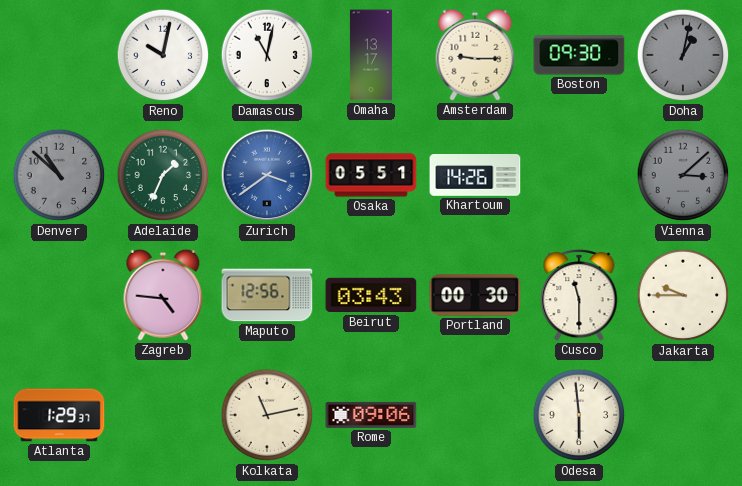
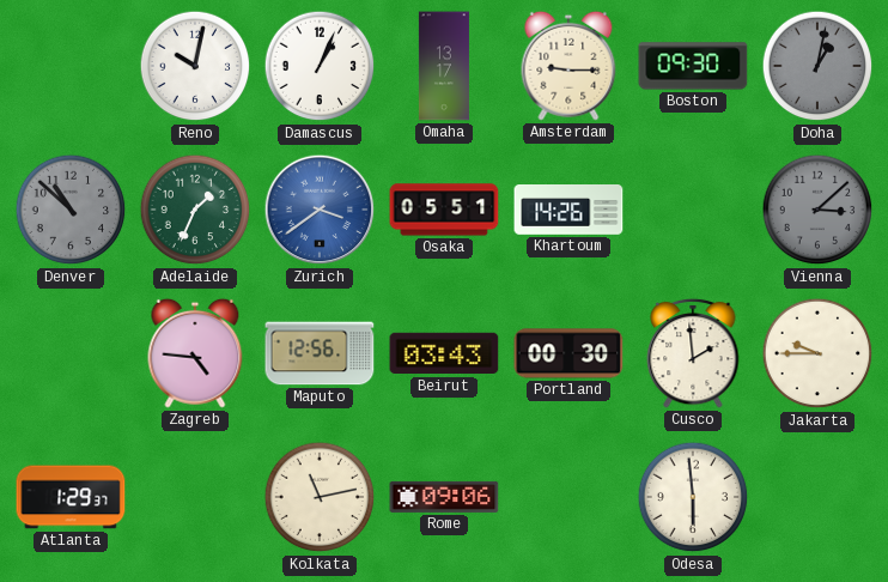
Damascus: 11:02 -> 1:04 (320, 66)
Cusco: 11:30 -> 1:59 (693, 353)
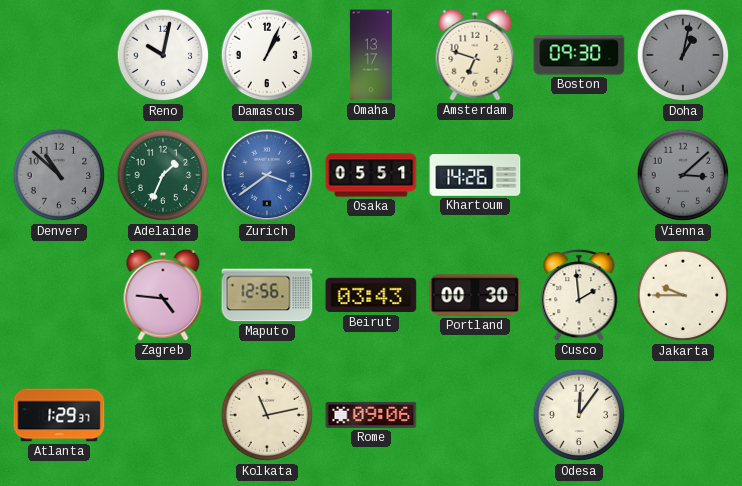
Amsterdam: 9:15 -> 6:48 (475, 55)
Odesa: 5:59 -> 12:06 (579, 415)
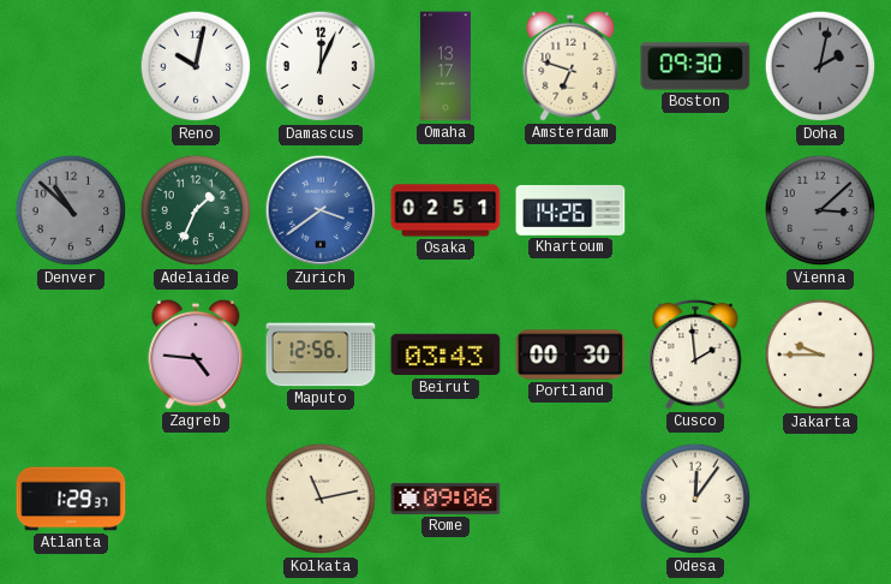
Damascus: 1:04 -> 12:04 (321, 66)
Doha: 1:02 -> 2:02 (820, 66)
Osaka: 05:51 -> 02:51 (445, 210)
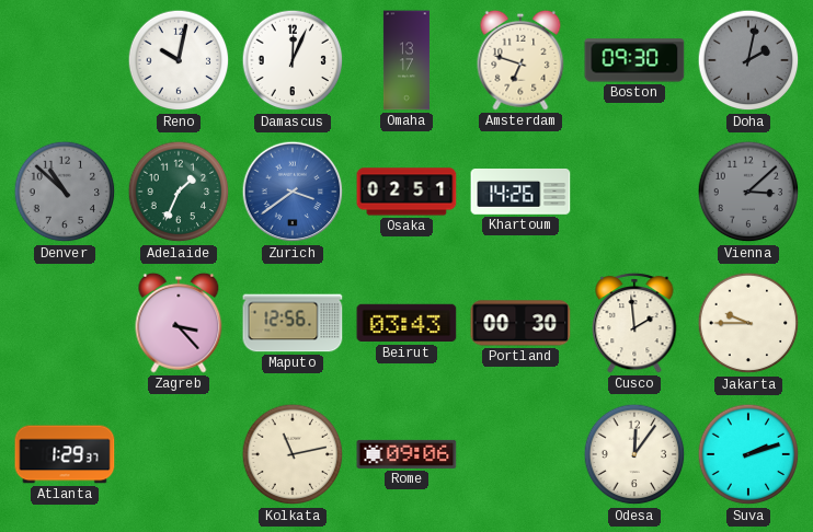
Zagreb: 4:46 -> 3:23 (179, 323)
Suva: none -> 2:12 (748, 454)
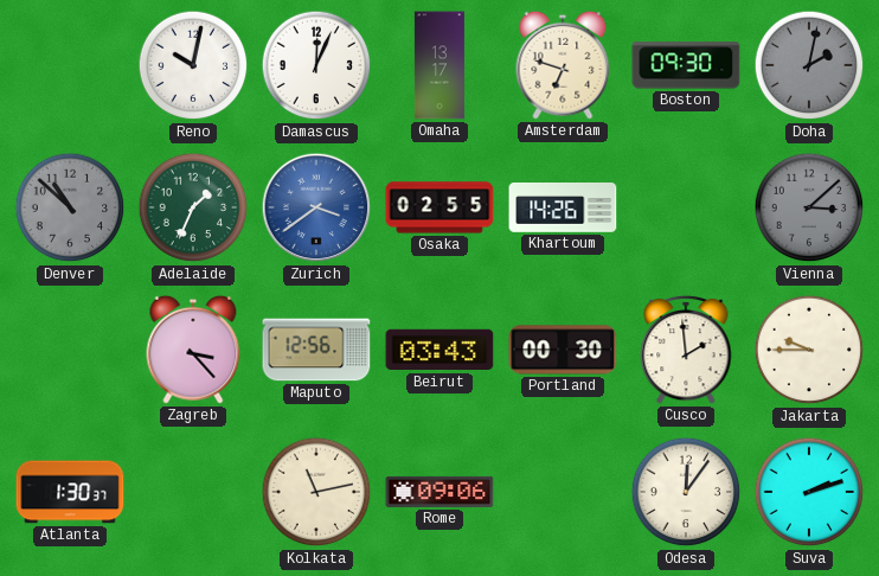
Osaka: 02:51 -> 02:55 (439, 207)
Atlanta: 1:29 -> 1:30 (70, 492)
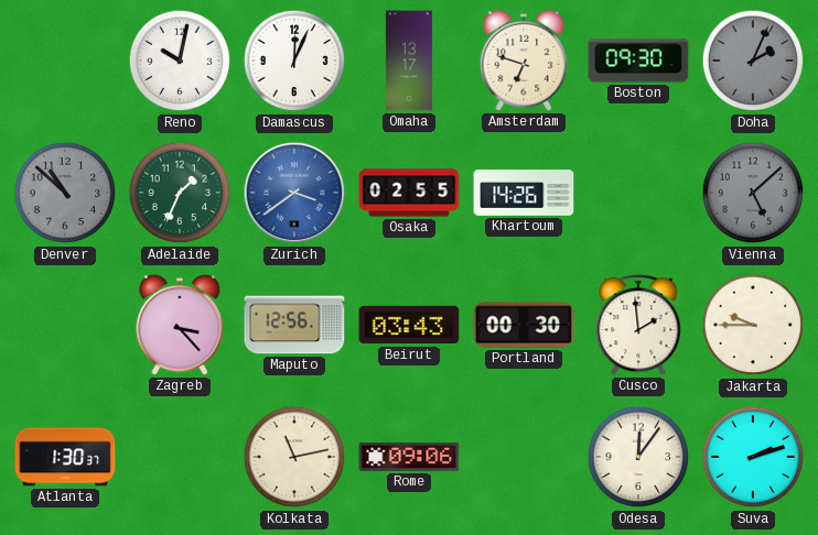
Doha: 2:02 -> 2:04 (753, 61)
Vienna: 3:08 -> 5:08 (753, 193)
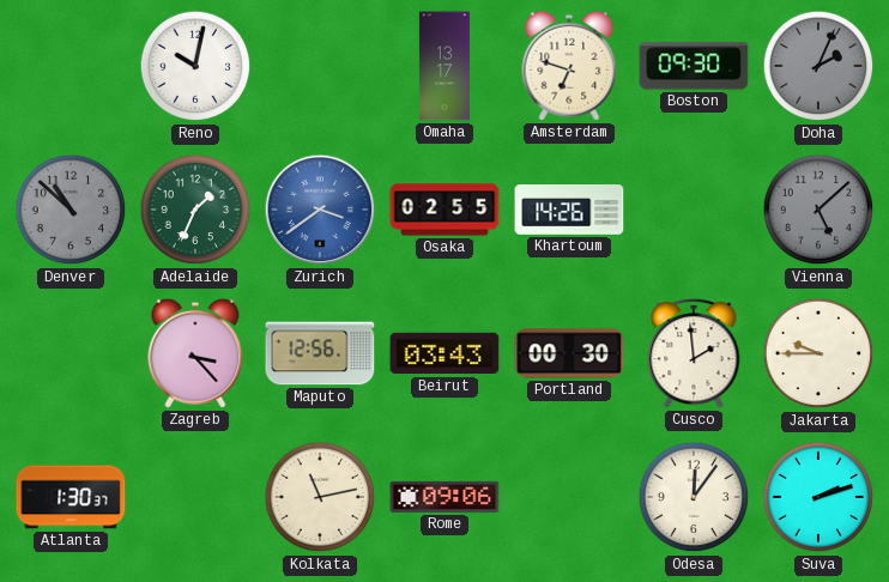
Damascus: 12:04 -> none (294, 61)
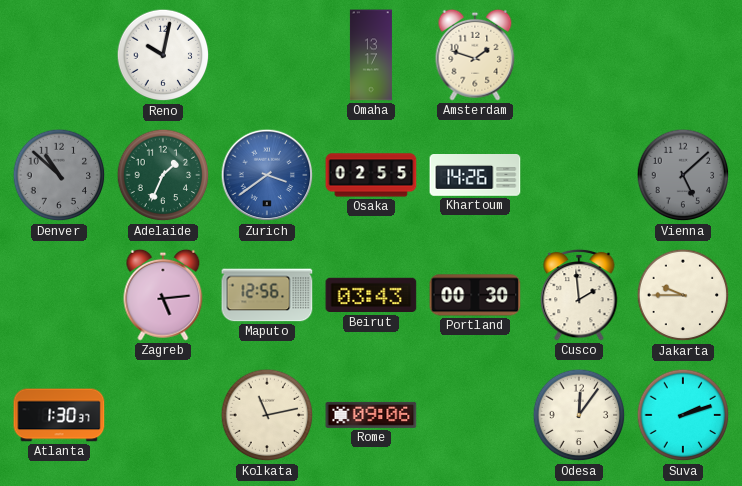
Amsterdam: 6:48 -> 1:48 (475, 55)
Boston: 09:30 -> none (694, 66)
Doha: 2:04 -> none (818, 66)
Zagreb: 3:23 -> 5:14 (163, 295)
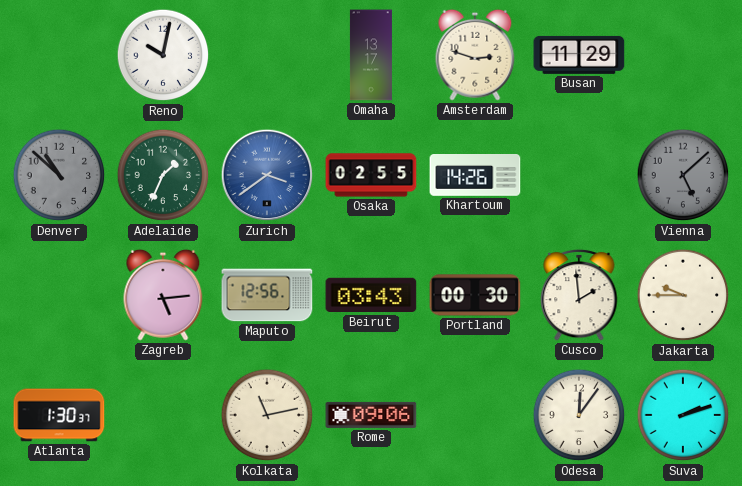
Amsterdam: 1:48 -> 2:48 (475, 55)
Busan: none -> 11:29 (579, 55)
